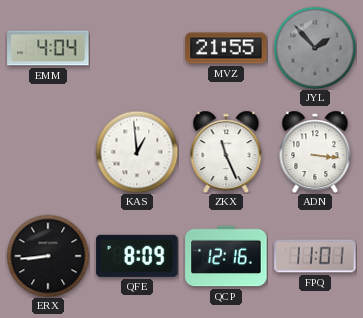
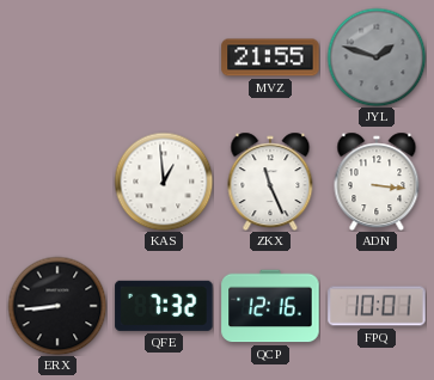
EMM: 4:04 -> none (48, 48)
JYL: 1:53 -> 1:48 (377, 57)
QFE: 8:09 -> 7:32 (164, 306)
FPQ: 11:01 -> 10:01 (377, 306)
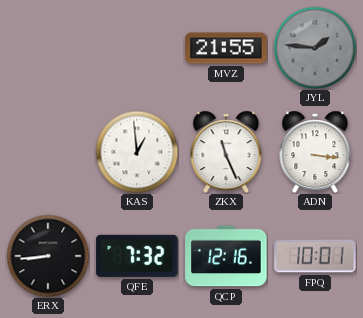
JYL: 1:48 -> 1:46 (315, 48)
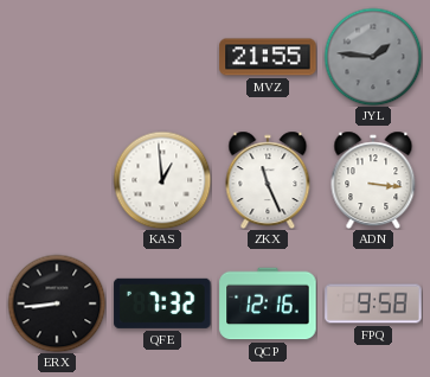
FPQ: 10:01 -> 9:58 (373, 303)
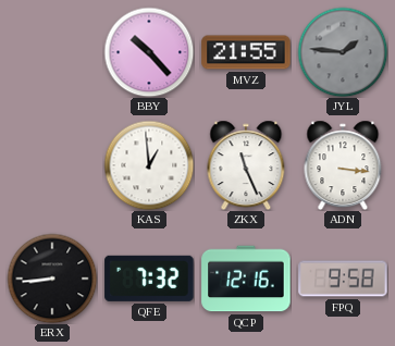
BBY: none -> 10:23 (149, 52)
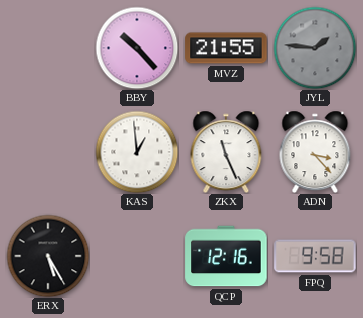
ADN: 3:16 -> 3:23 (315, 152)
ERX: 8:44 -> 5:25 (48, 256)
QFE: 7:32 -> none (149, 279)
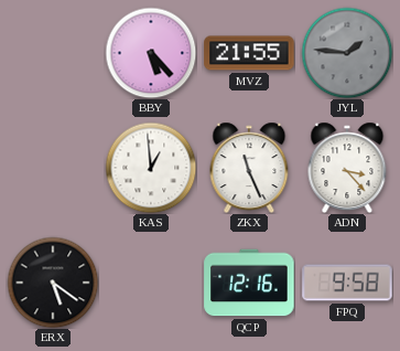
BBY: 10:23 -> 5:23 (151, 53)
ERX: 5:25 -> 5:21 (53, 283)
